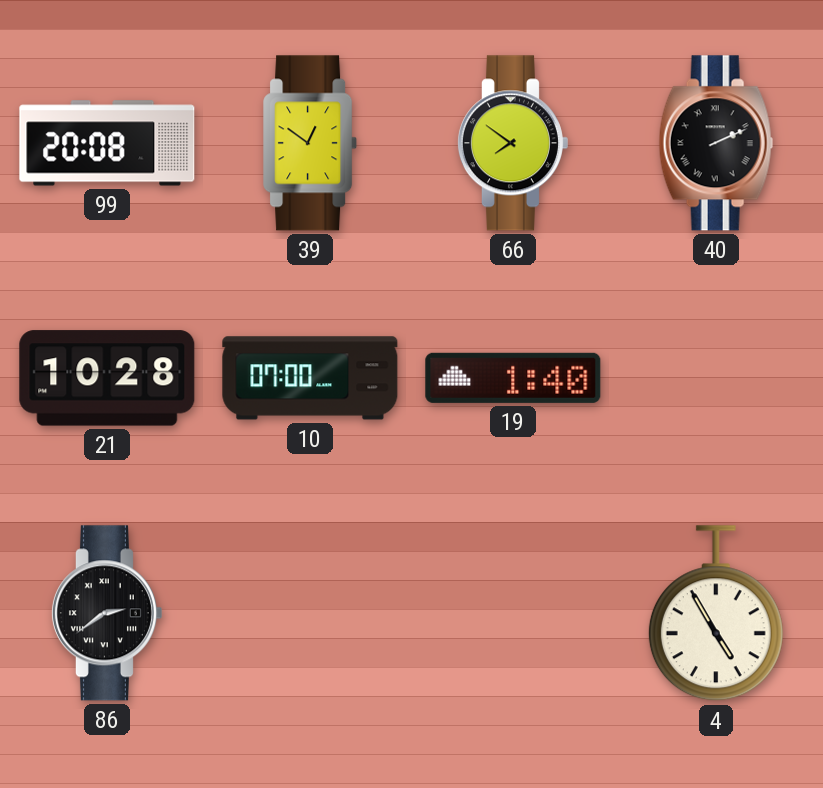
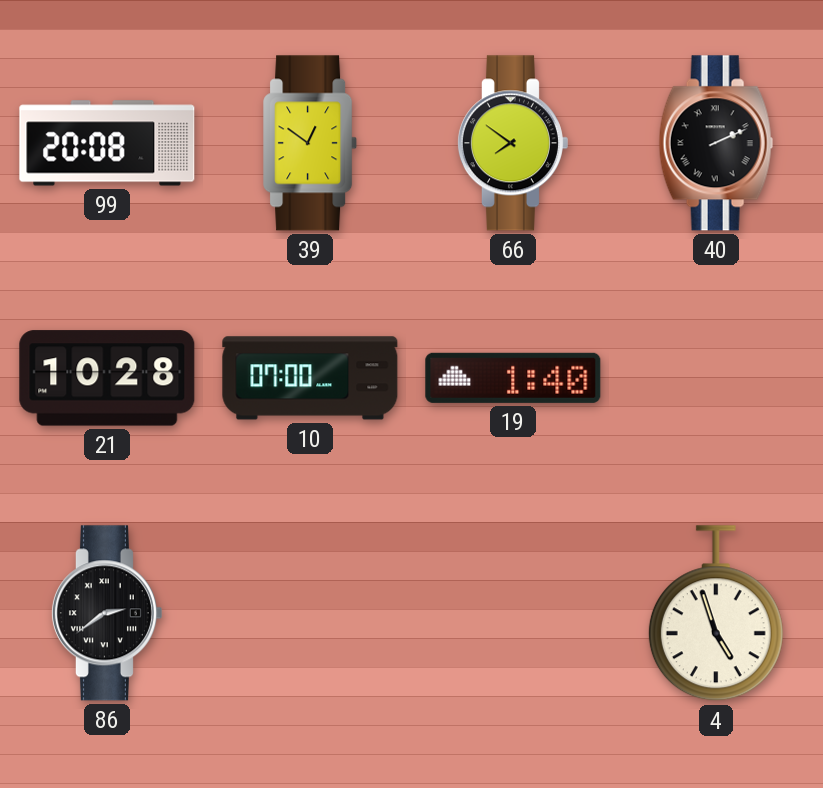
4: 4:55 -> 4:57 (716, 614)
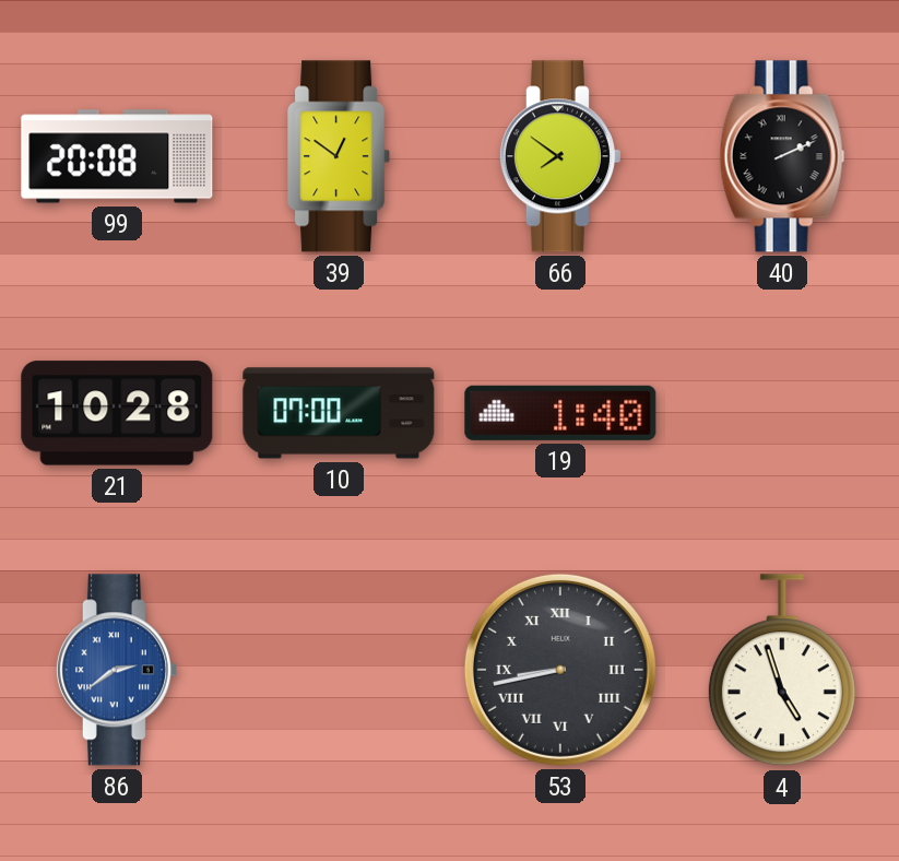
86 dial: black -> blue (116, 670)
53: none -> 8:43 (560, 670)
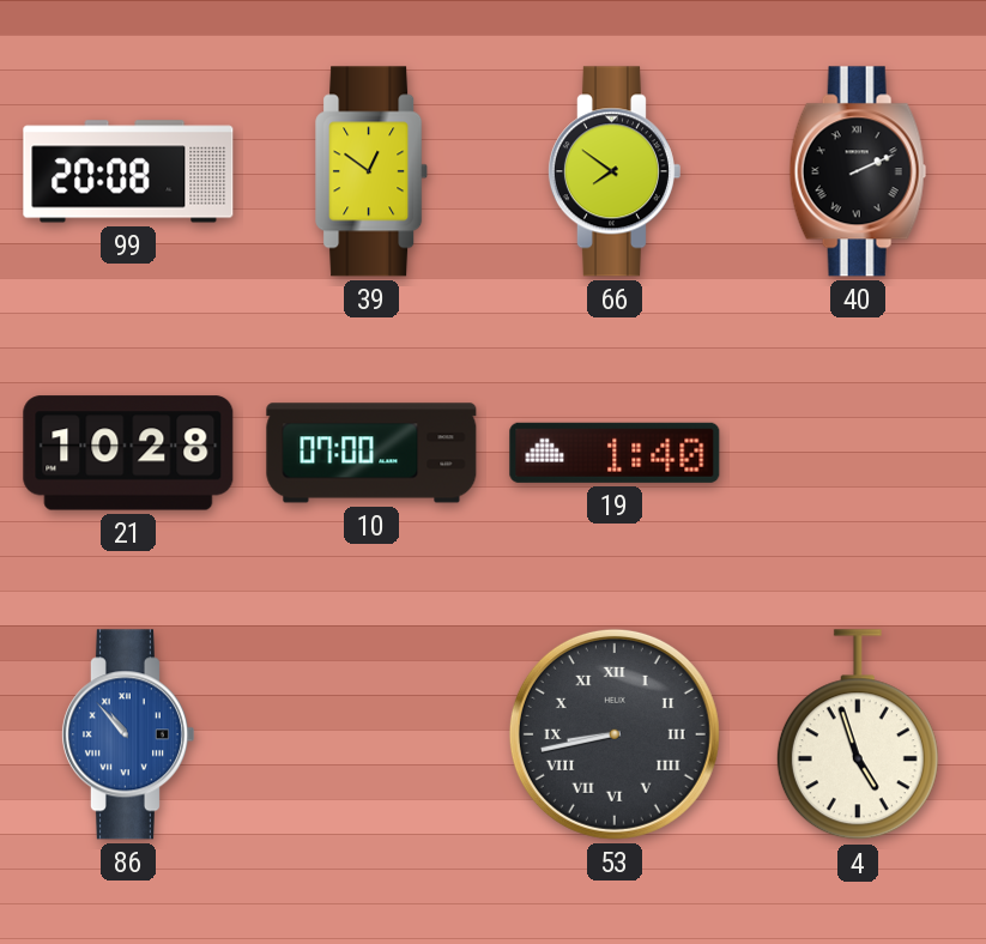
86: 2:39 -> 10:53 (127, 734)
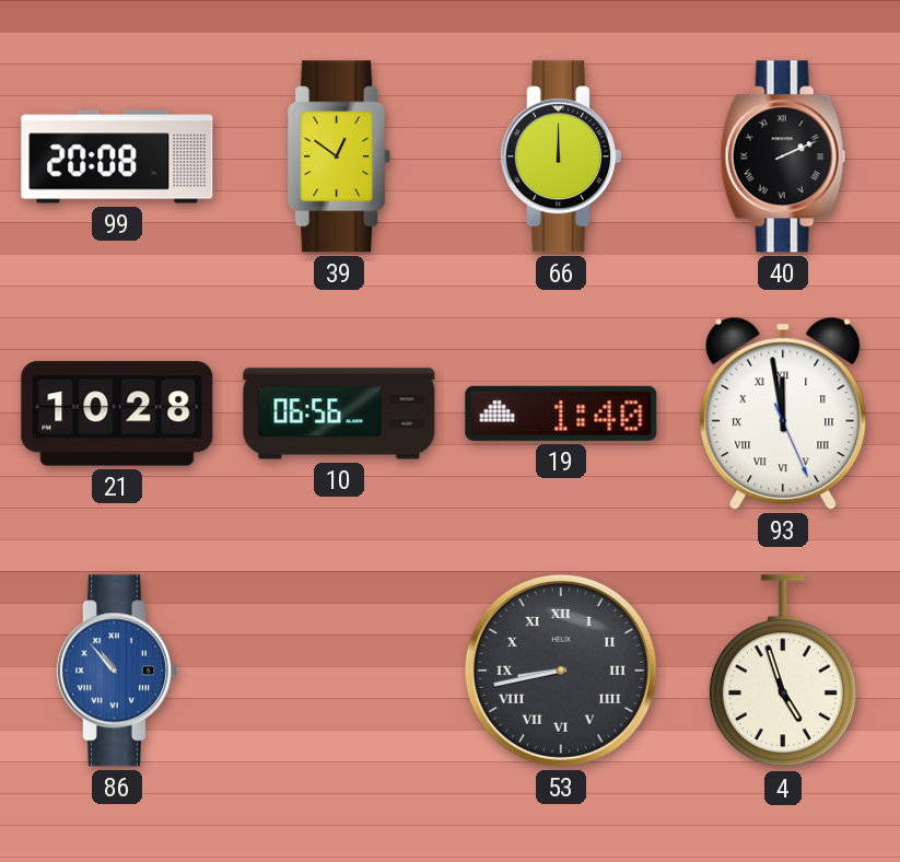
66: 7:51 -> 12:00 (560, 156)
10: 07:00 -> 06:56 (339, 413)
93: none -> 11:58 (783, 413)
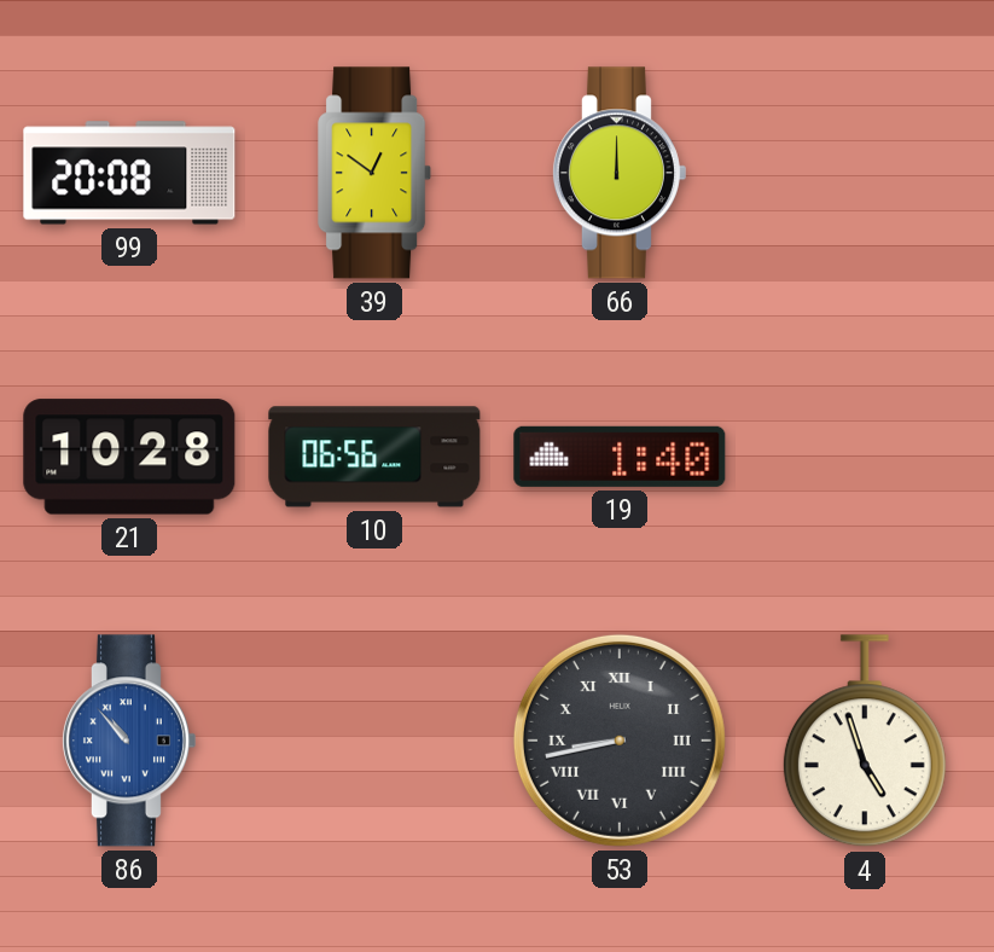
40: 2:11 -> none (783, 156)
93: 11:58 -> none (783, 413)
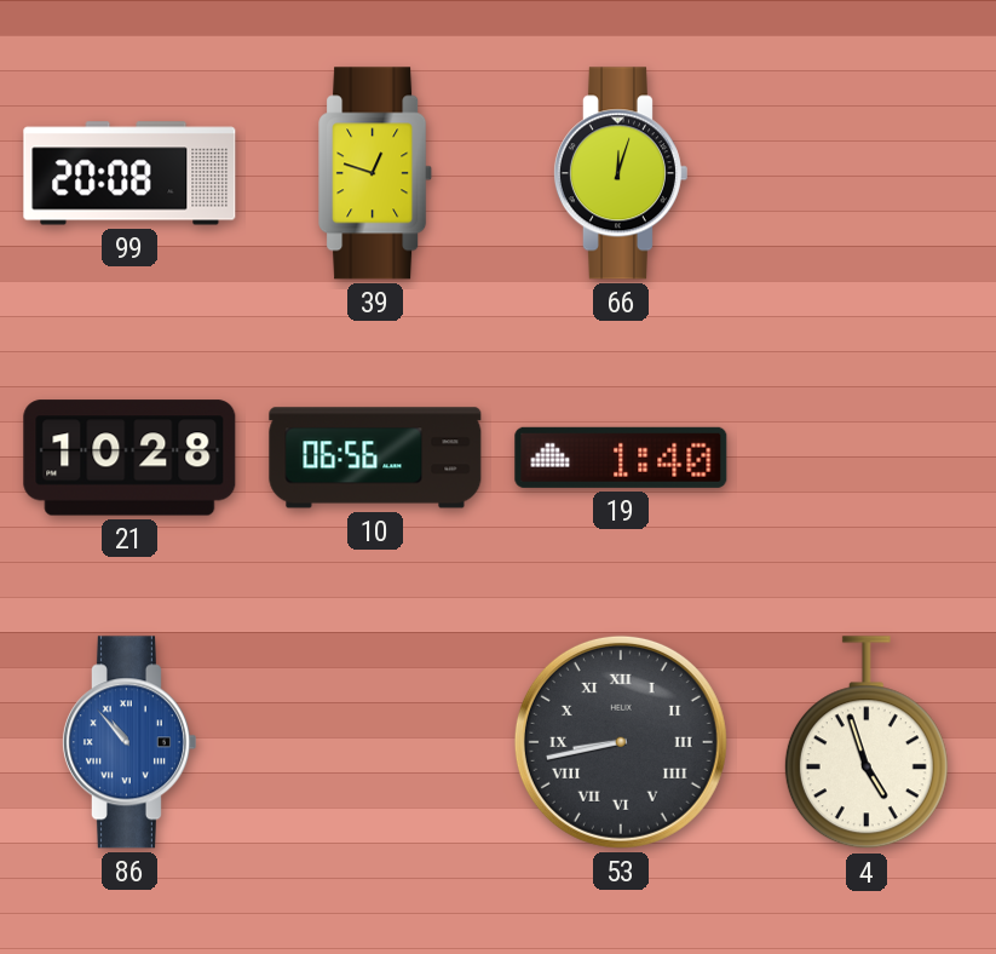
39: 12:51 -> 12:48 (376, 173)
66: 12:00 -> 12:03 (620, 173)
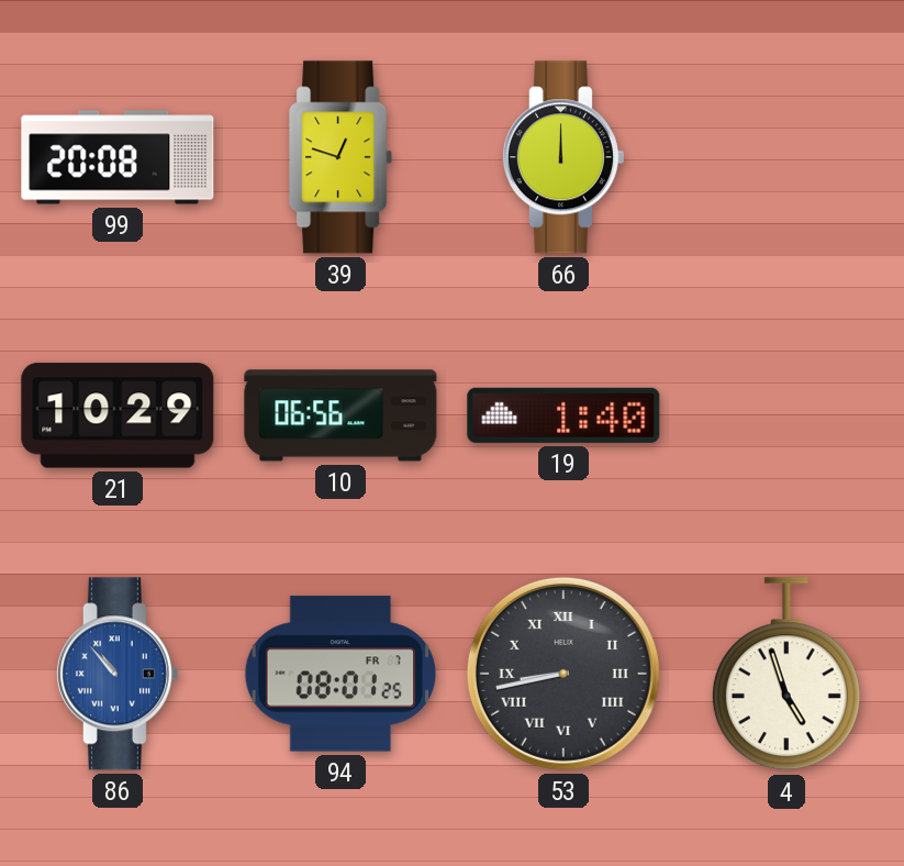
66: 12:03 -> 12:00 (562, 157)
21: 10:28 -> 10:29 (118, 415)
94: none -> 08:01 (341, 674)
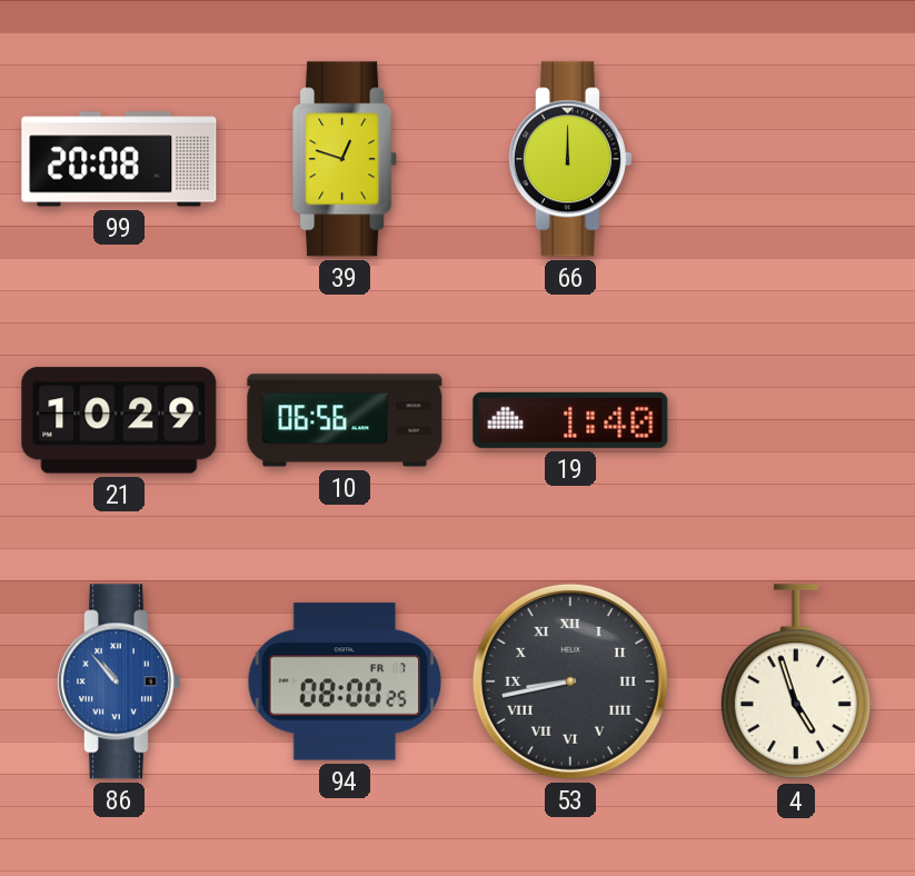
94: 08:01 -> 08:00 (345, 681)
